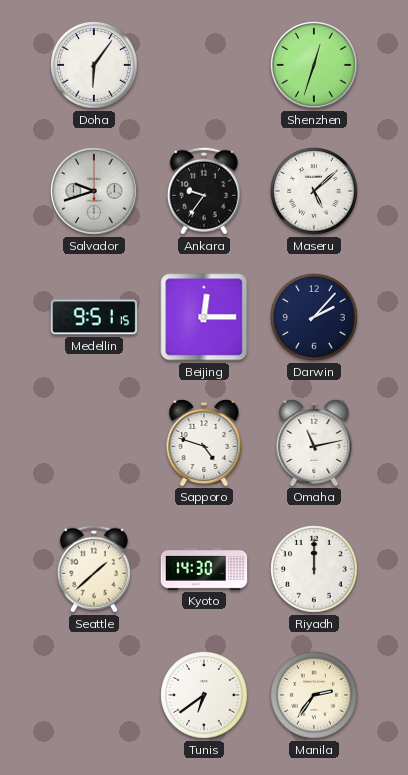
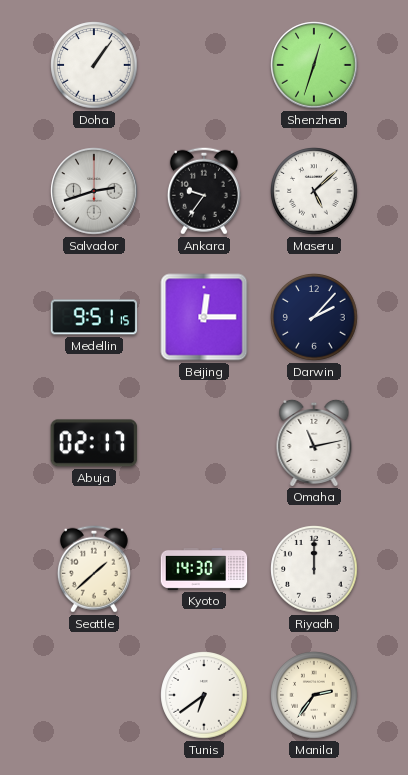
Doha: 6:06 -> 1:06 (94, 65)
Salvador: 9:42 -> 2:42 (94, 191)
Abuja: none -> 02:17 (94, 443)
Sapporo: 4:48 -> none (204, 442)
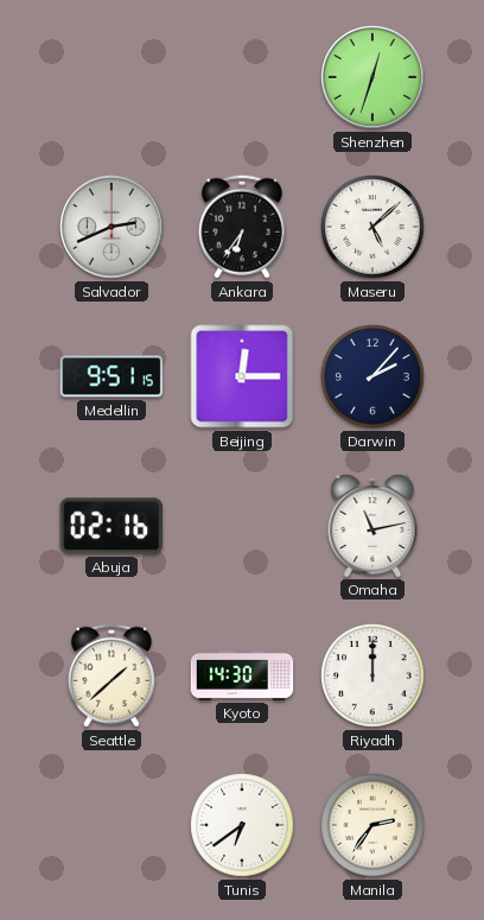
Doha: 1:06 -> none (94, 65)
Salvador: 2:42 -> 2:41 (112, 227)
Ankara: 9:36 -> 6:36 (242, 227)
Abuja: 02:17 -> 02:16 (112, 526)
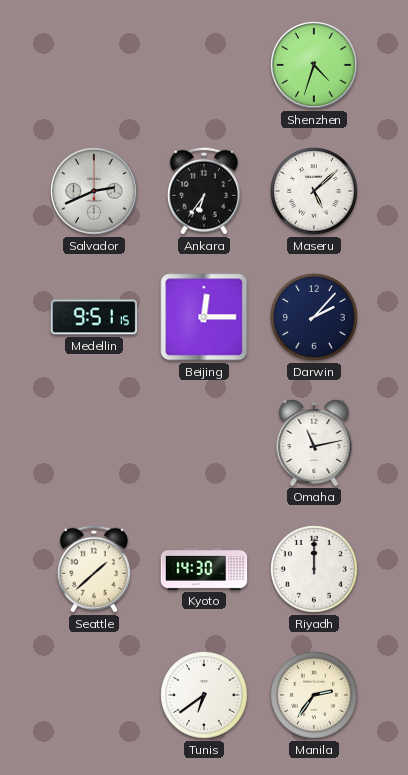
Shenzhen: 12:33 -> 4:33 (314, 65)
Abuja: 02:16 -> none (112, 526)
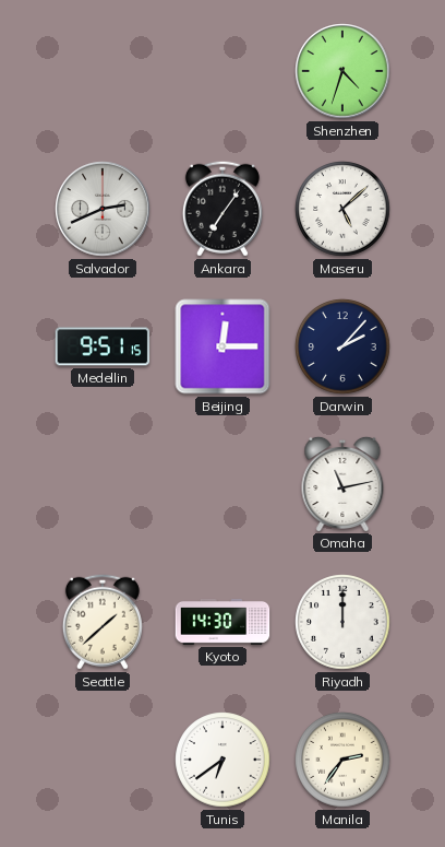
Ankara: 6:36 -> 7:06 (222, 209)
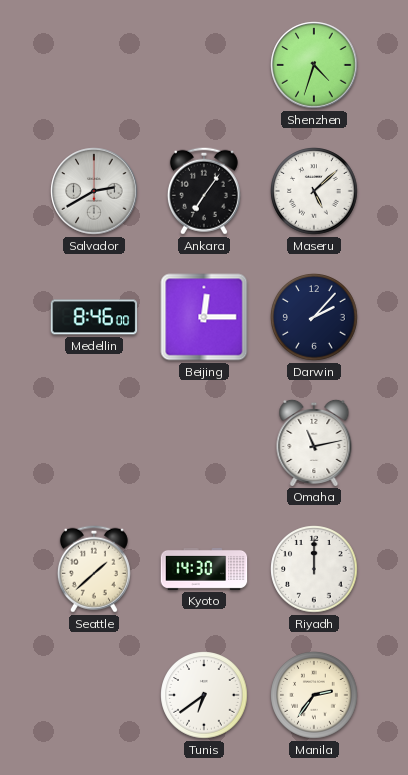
Salvador: 2:41 -> 2:40 (94, 191)
Medellin: 9:51 -> 8:46 (94, 317)
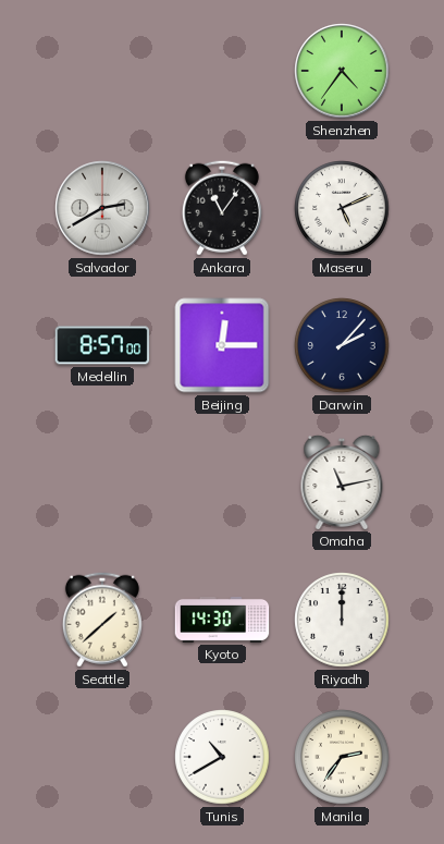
Shenzhen: 4:33 -> 4:36 (342, 71)
Ankara: 7:06 -> 11:06 (222, 208)
Maseru: 5:08 -> 5:11 (342, 208)
Medellin: 8:46 -> 8:57 (102, 345)
Tunis: 6:39 -> 10:40 (222, 757)
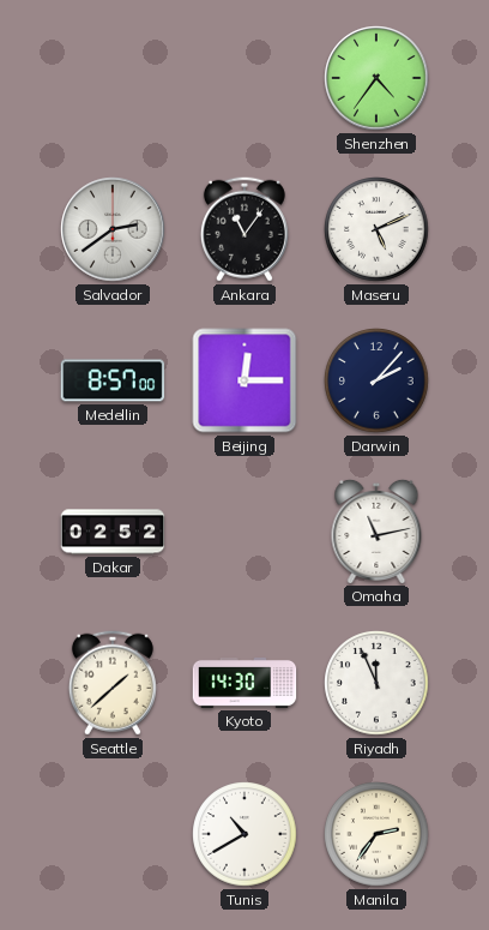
Salvador: 2:40 -> 2:39 (113, 229)
Dakar: none -> 02:52 (113, 532)
Riyadh: 12:00 -> 11:56 (376, 683)
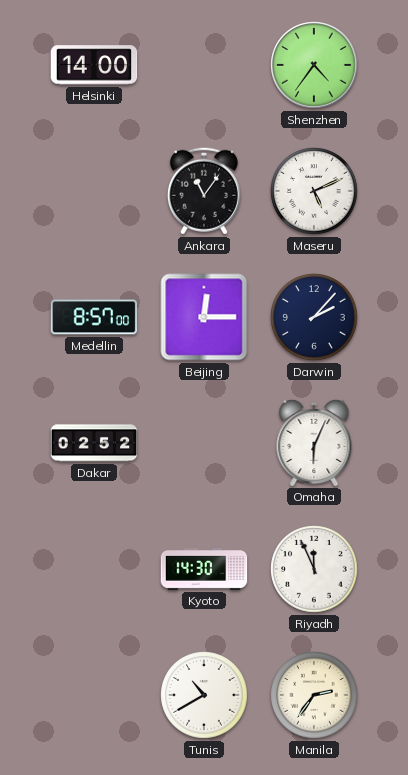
Helsinki: none -> 14:00 (94, 65)
Salvador: 2:39 -> none (113, 229)
Omaha: 11:13 -> 6:04 (314, 442)
Seattle: 1:38 -> none (113, 683)
